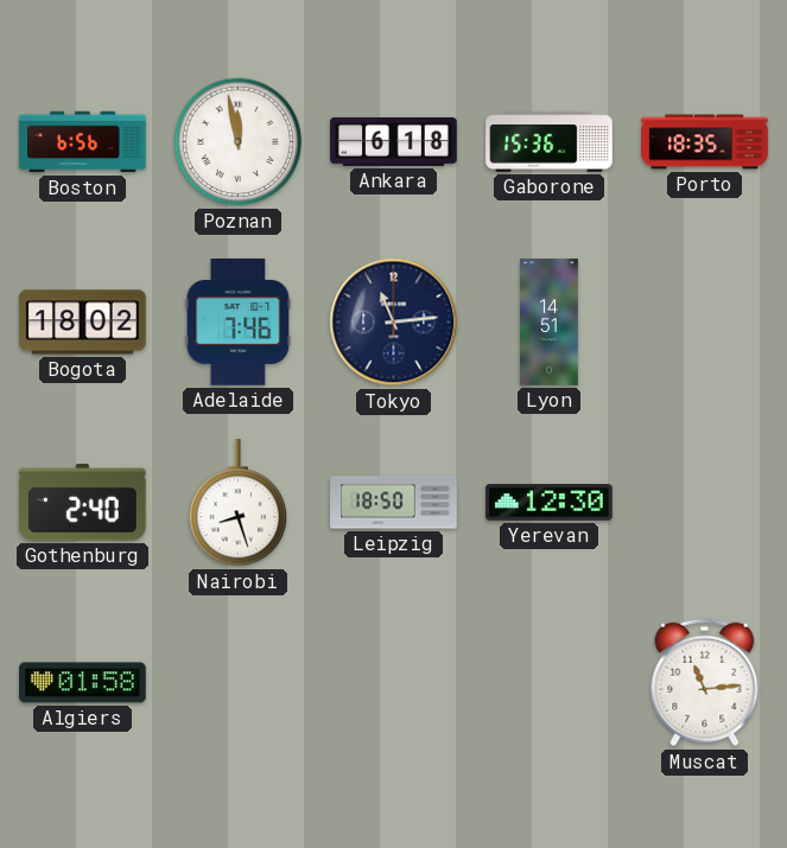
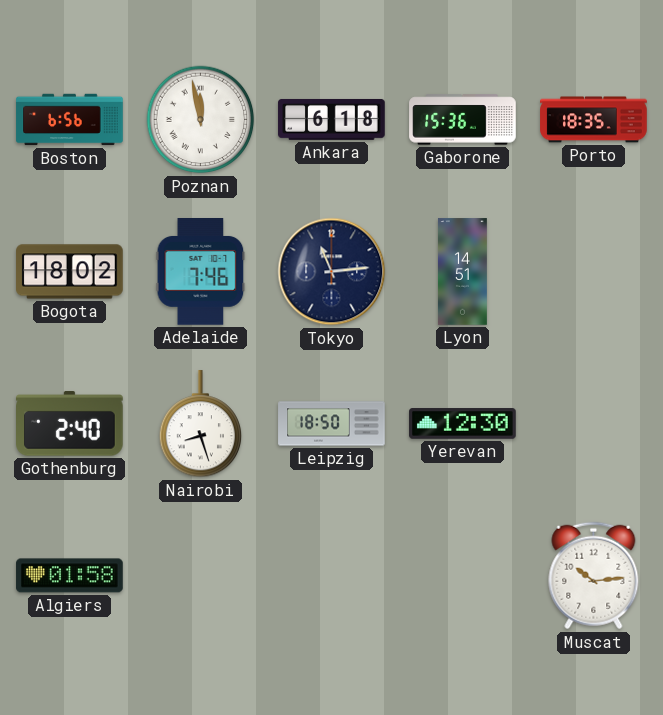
Muscat: 11:14 -> 10:14 (594, 576)
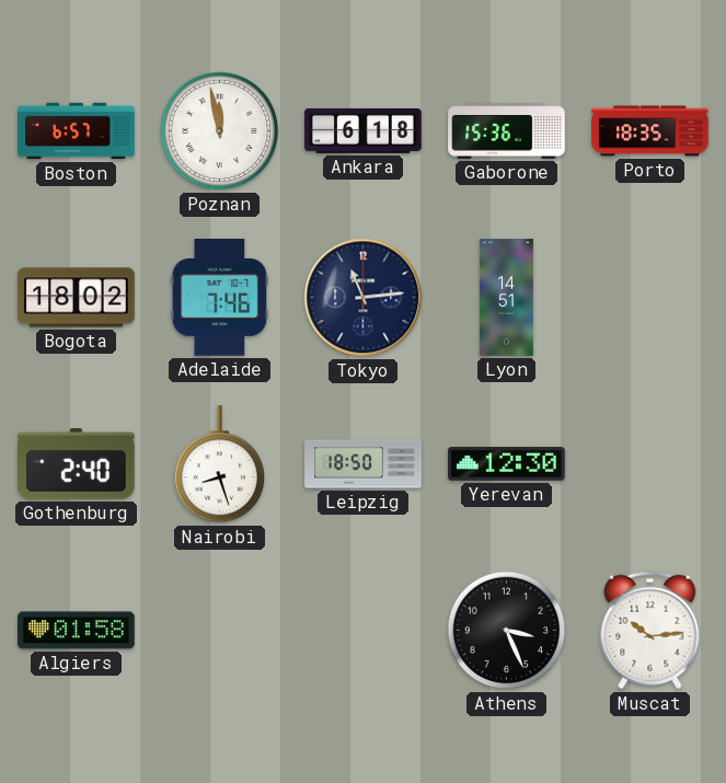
Boston: 6:56 -> 6:57 (77, 131)
Athens: none -> 3:26 (507, 631)
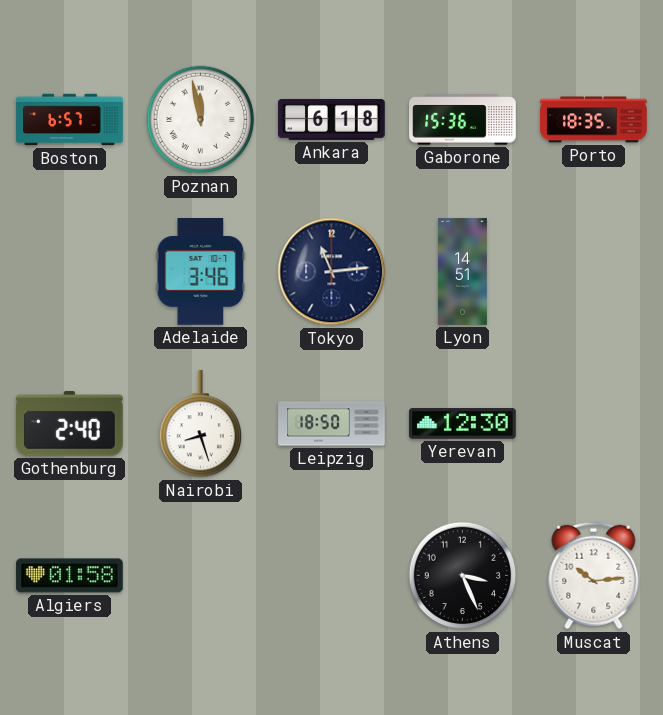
Bogota: 18:02 -> none (77, 298)
Adelaide: 7:46 -> 3:46 (201, 272)
